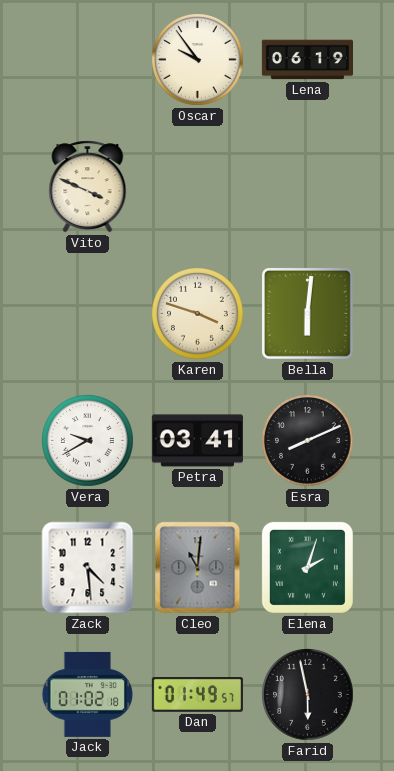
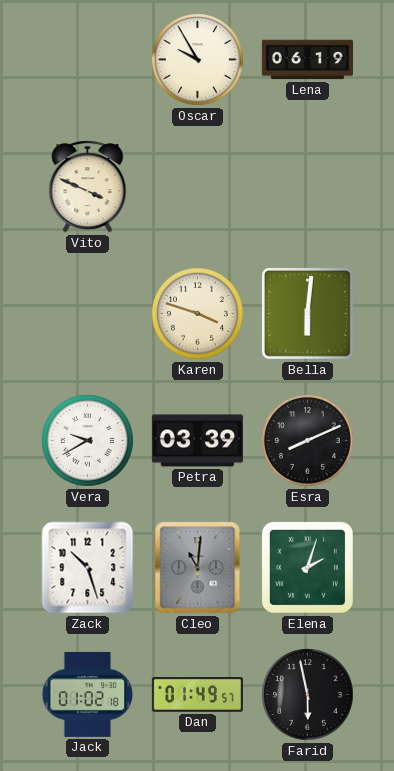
Oscar: 9:54 -> 9:55 (198, 60)
Petra: 03:41 -> 03:39 (197, 441)
Zack: 4:29 -> 10:27 (88, 568)
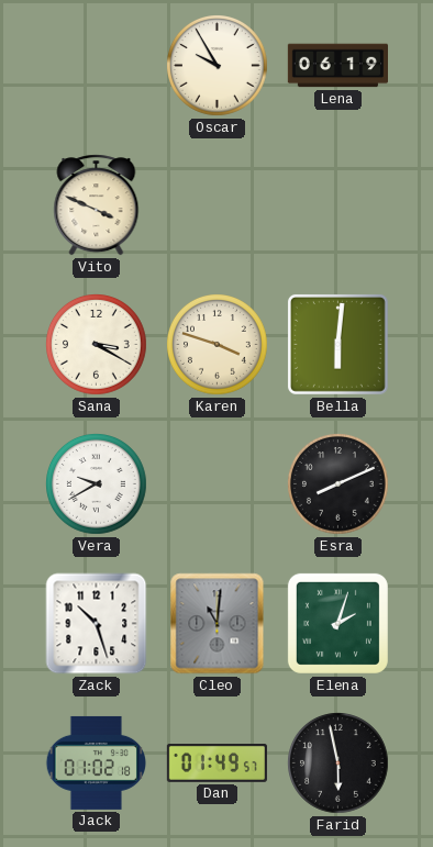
Sana: none -> 3:20 (97, 345)
Petra: 03:39 -> none (197, 441)
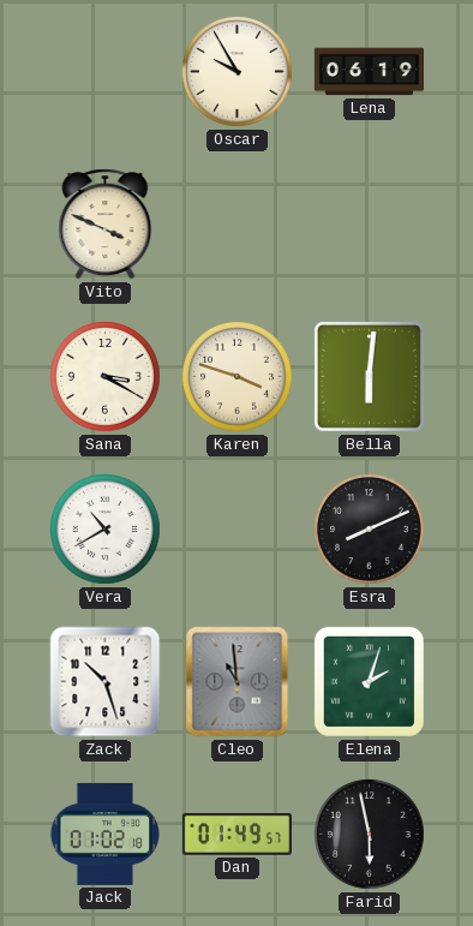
Vera: 9:40 -> 10:40 (106, 530)
Cleo: 11:01 -> 10:59 (238, 682)
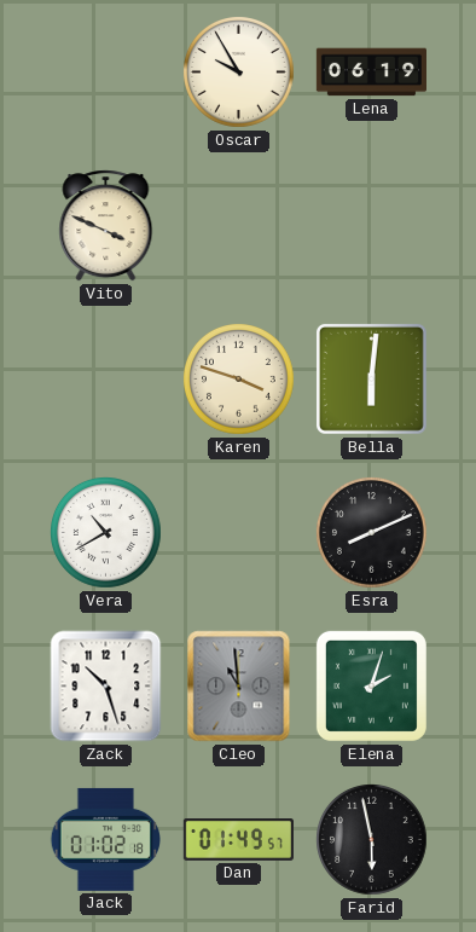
Sana: 3:20 -> none (106, 377)
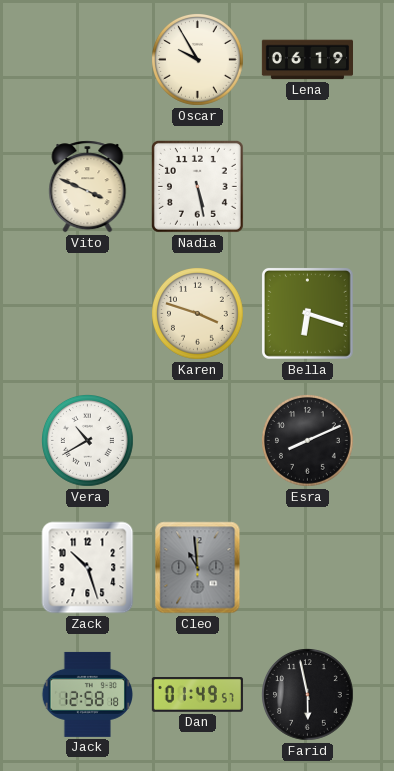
Nadia: none -> 5:28 (197, 186)
Bella: 6:01 -> 6:18 (307, 313)
Elena: 2:03 -> none (371, 685)
Jack: 01:02 -> 12:58 (87, 694)
